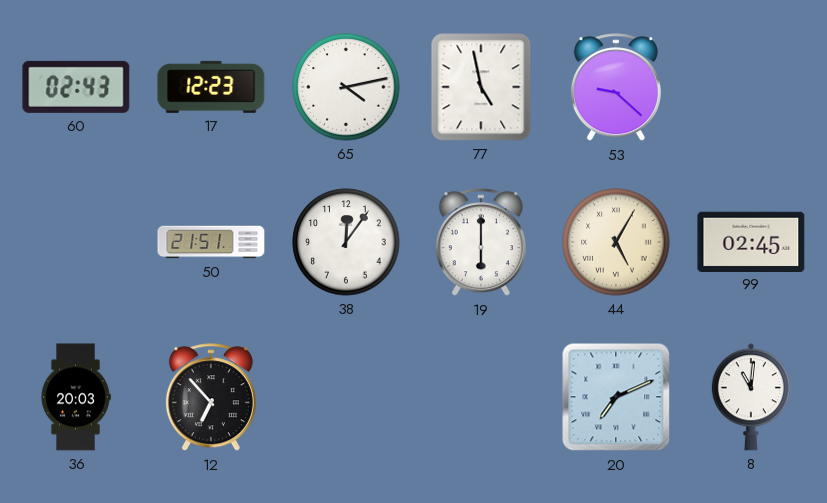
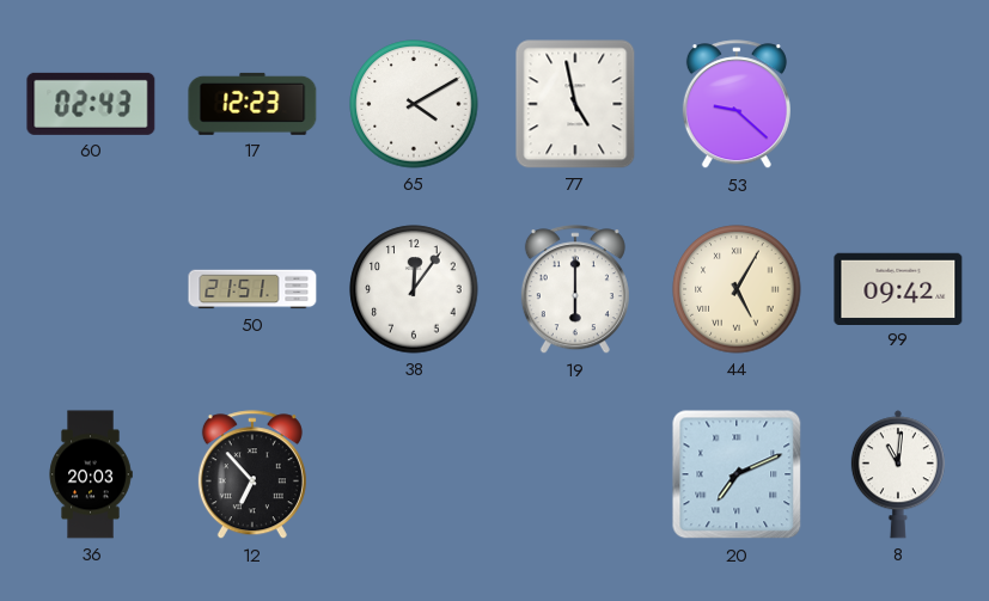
65: 4:13 -> 4:10 (414, 104)
99: 02:45 -> 09:42 (898, 288)
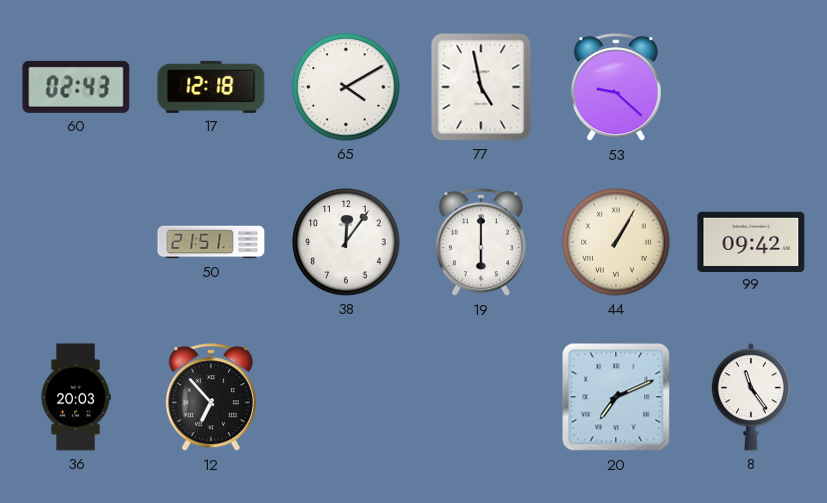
17: 12:23 -> 12:18 (211, 87)
44: 5:05 -> 1:05 (616, 242)
8: 11:01 -> 11:24 (751, 397)
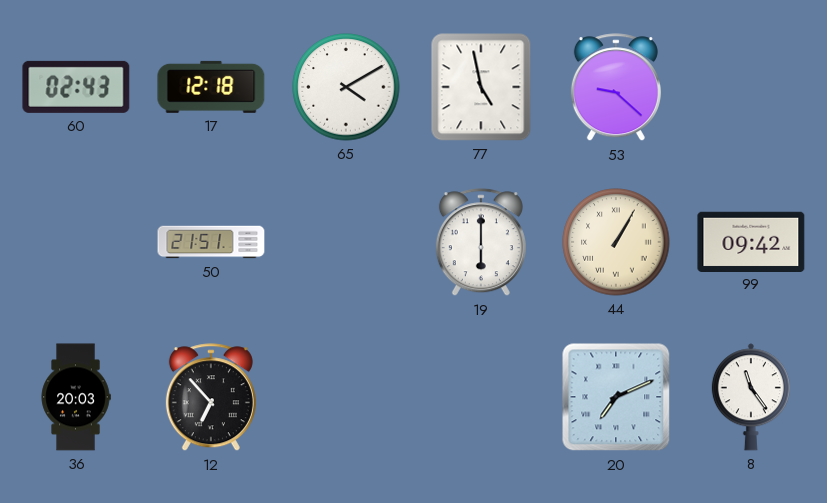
38: 12:06 -> none (346, 242)
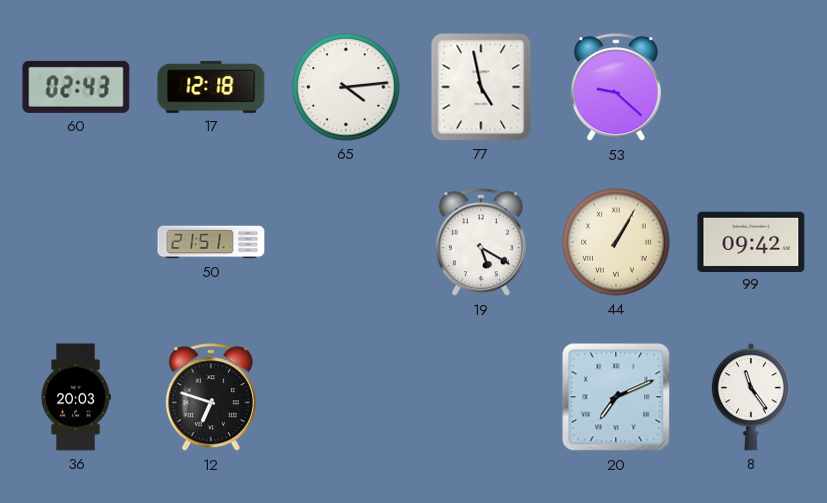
65: 4:10 -> 4:14 (346, 87)
19: 6:00 -> 5:20 (481, 243)
12: 6:53 -> 6:48 (211, 398)
